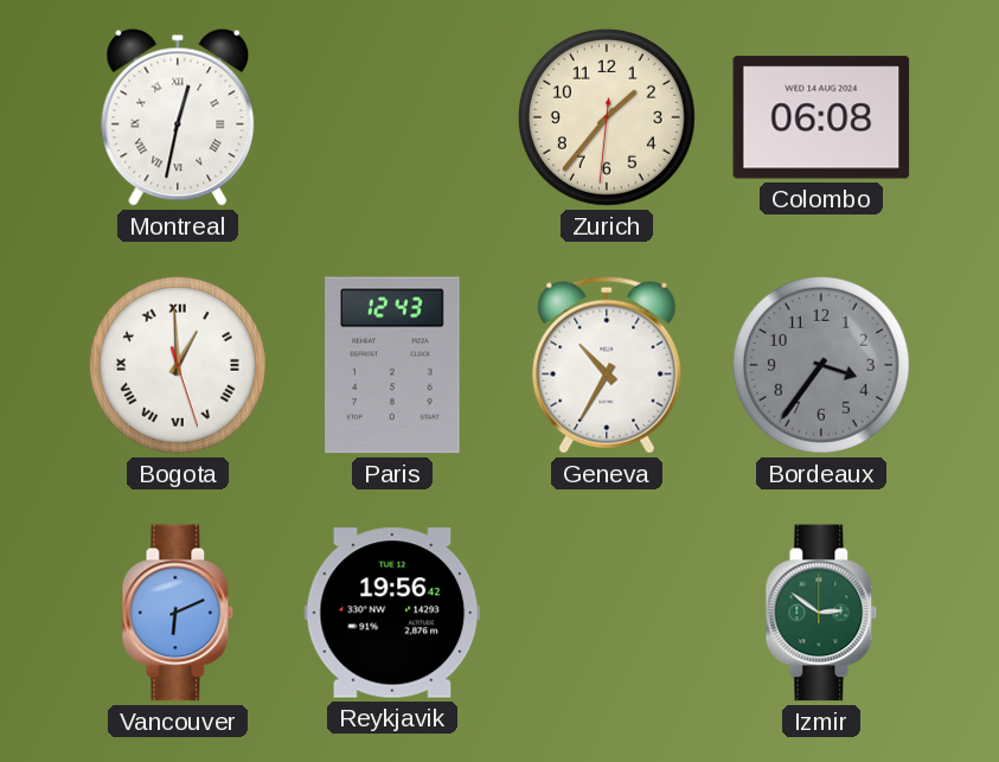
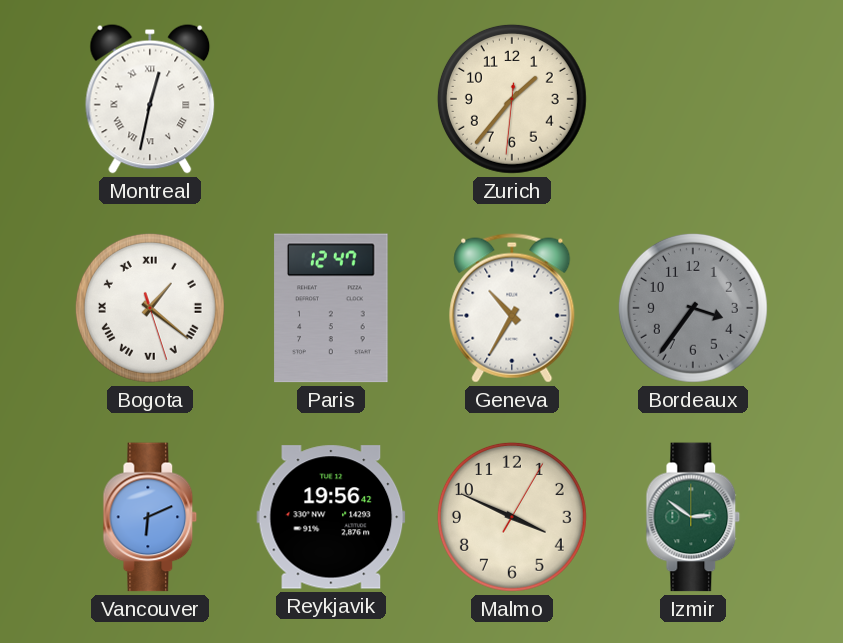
Colombo: 06:08 -> none (821, 117)
Bogota: 12:59 -> 1:21 (150, 308)
Paris: 12:43 -> 12:47 (331, 308)
Malmo: none -> 3:49 (512, 517)
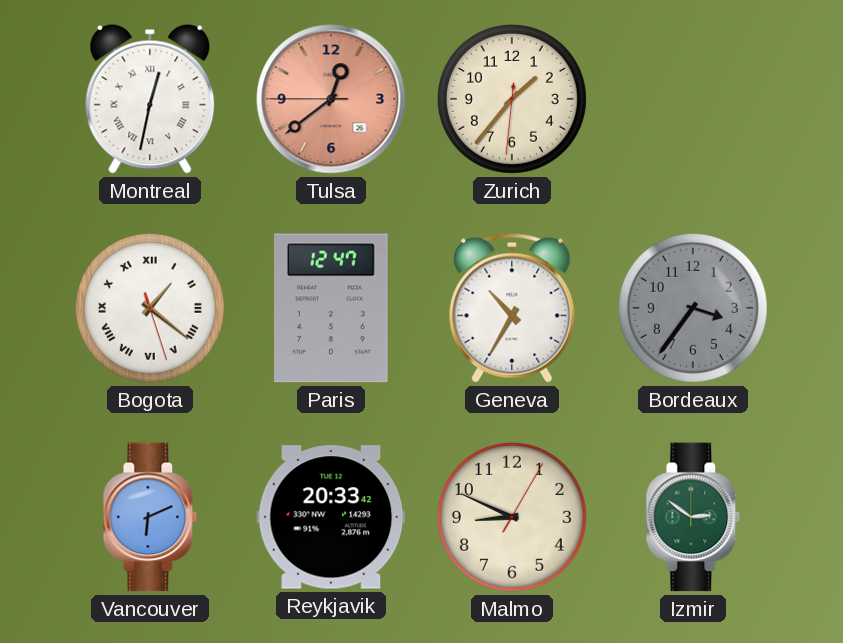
Tulsa: none -> 12:38 (331, 99)
Reykjavik: 19:56 -> 20:33 (331, 517)
Malmo: 3:49 -> 8:49 (512, 517)
